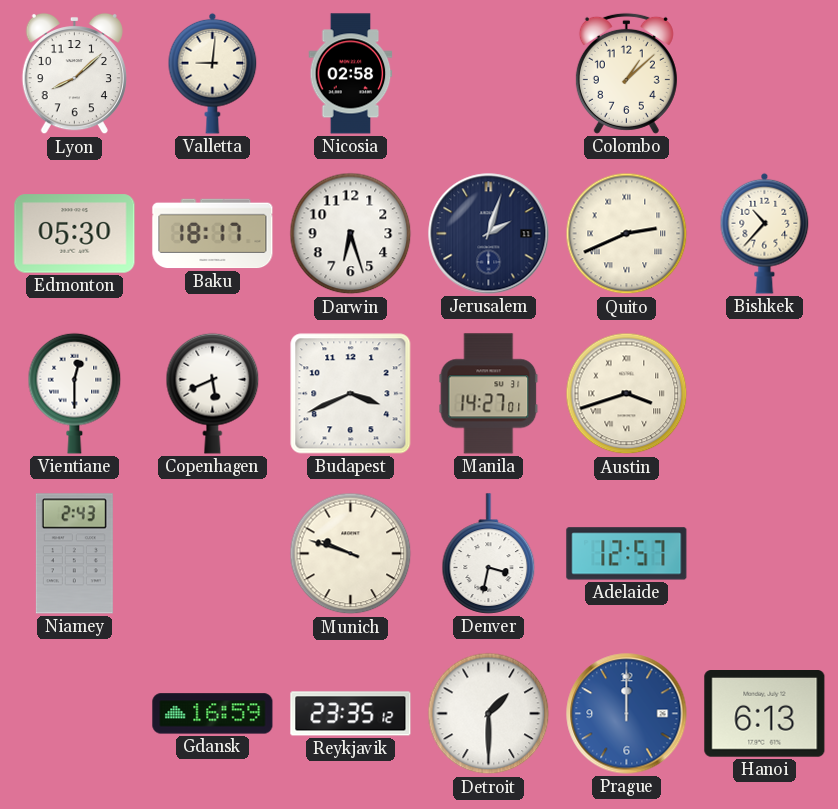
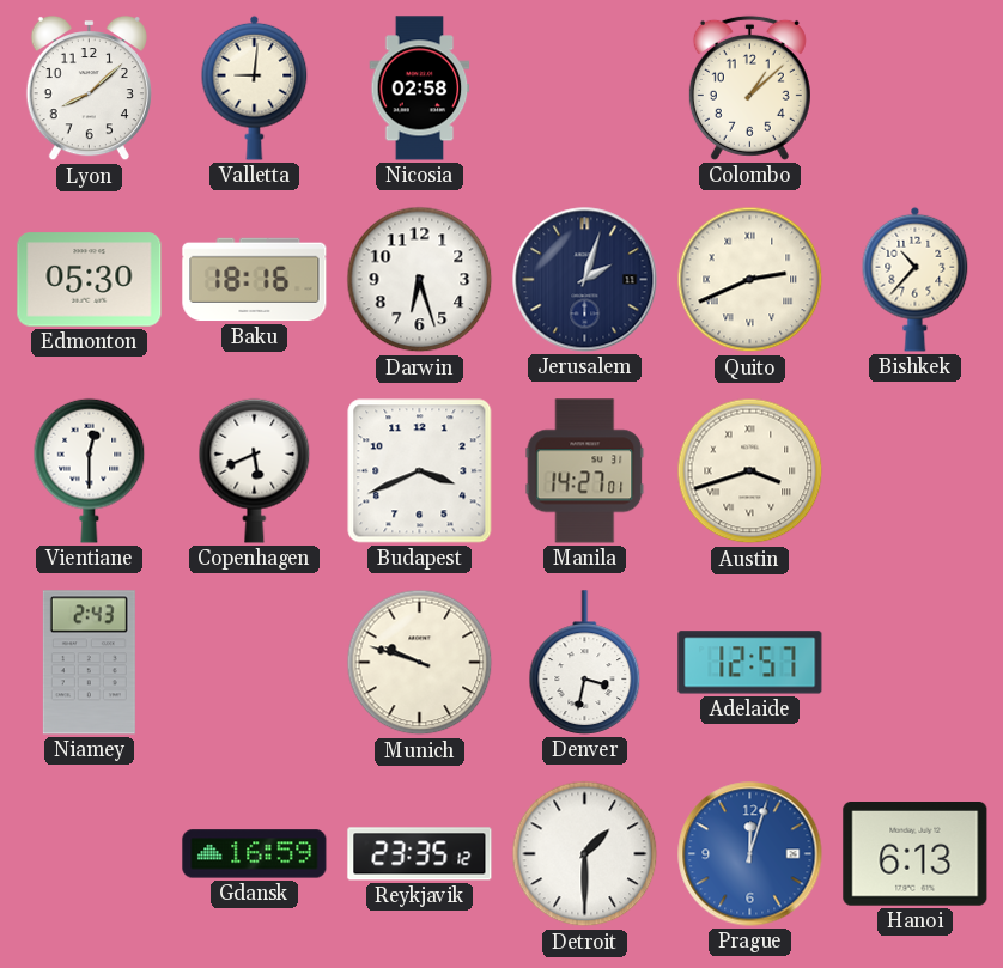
Baku: 18:17 -> 18:16 (255, 280)
Prague: 12:00 -> 12:03 (750, 854)
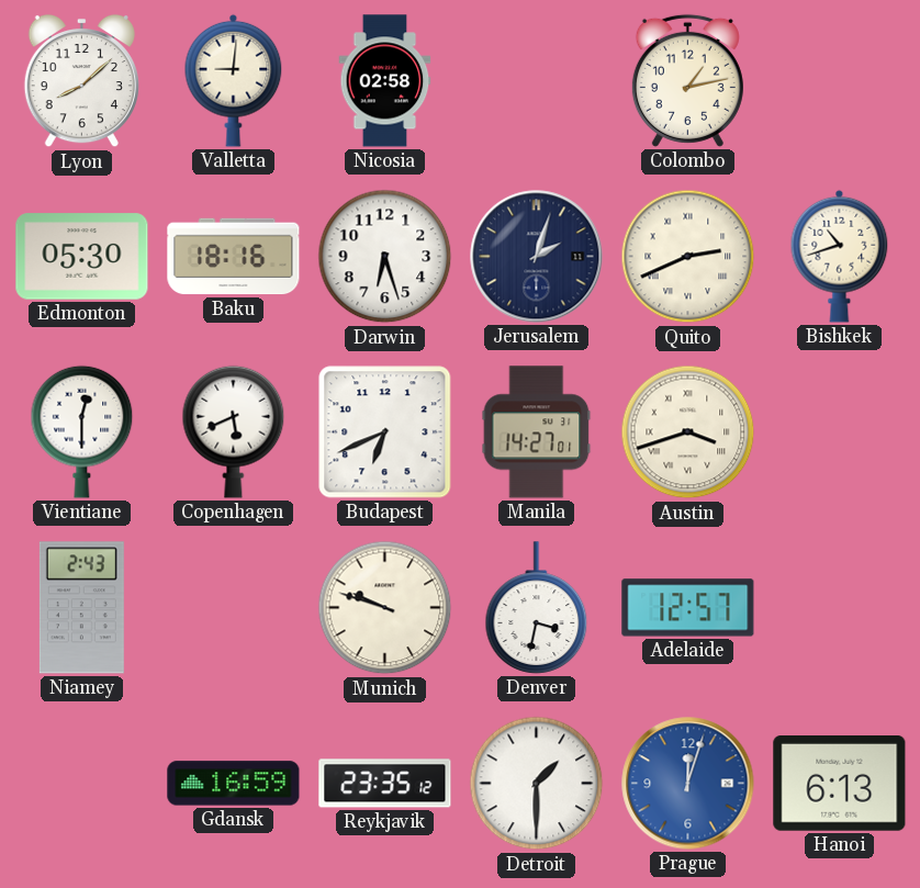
Colombo: 1:08 -> 1:13 (687, 80)
Bishkek: 10:37 -> 10:42 (840, 256)
Budapest: 3:41 -> 6:41 (385, 432)
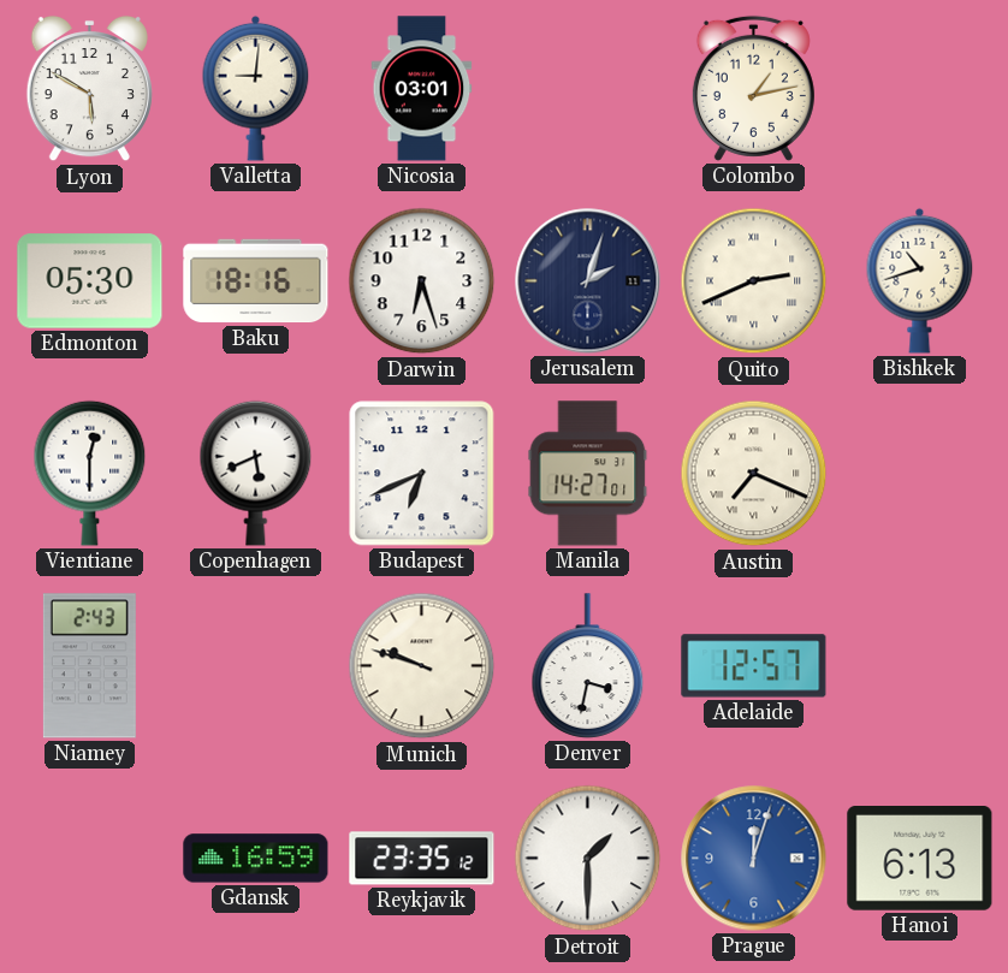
Lyon: 8:08 -> 5:50 (89, 89)
Nicosia: 02:58 -> 03:01 (422, 89)
Austin: 3:42 -> 7:19 (754, 474)
